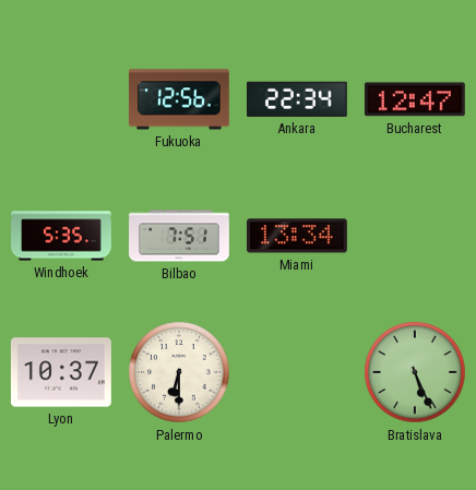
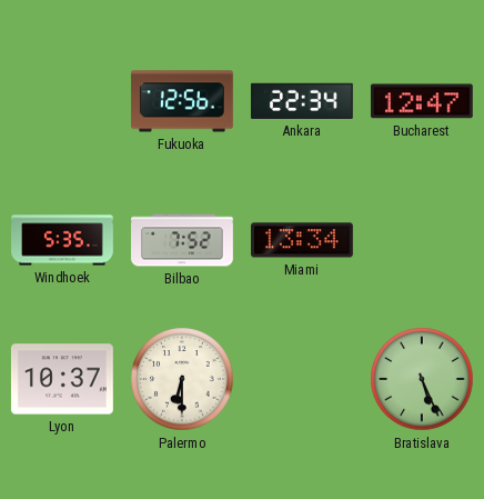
Bilbao: 7:51 -> 7:52 (183, 240)
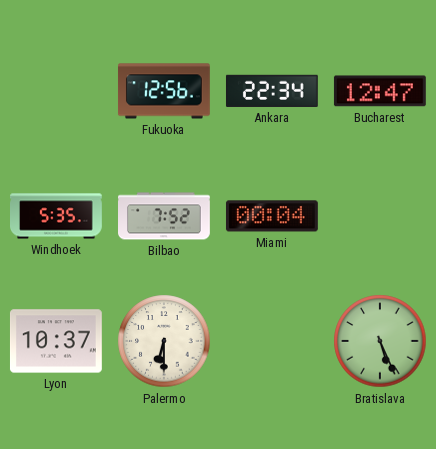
Miami: 13:34 -> 00:04 (272, 216)
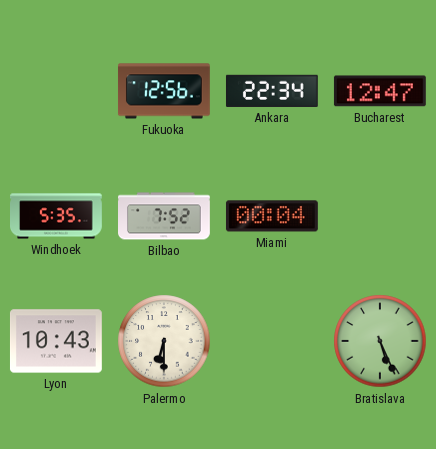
Lyon: 10:37 -> 10:43 (56, 341)
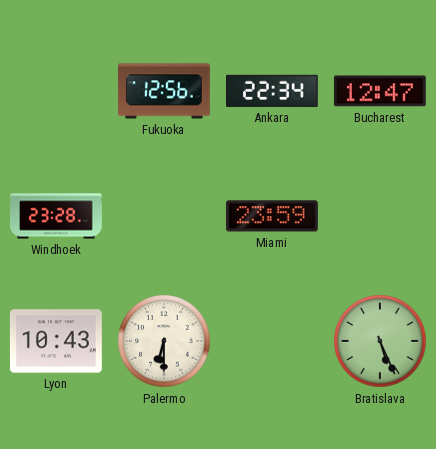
Windhoek: 5:35 -> 23:28 (57, 216)
Bilbao: 7:52 -> none (165, 216)
Miami: 00:04 -> 23:59 (272, 216)
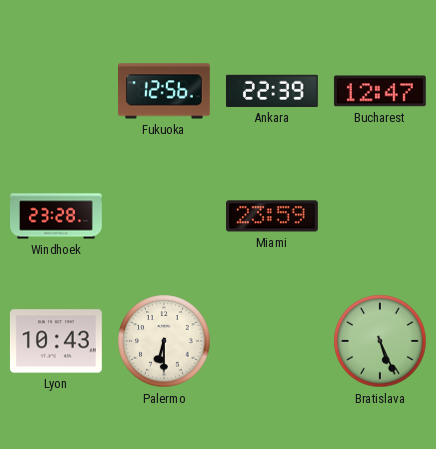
Ankara: 22:34 -> 22:39 (272, 91)
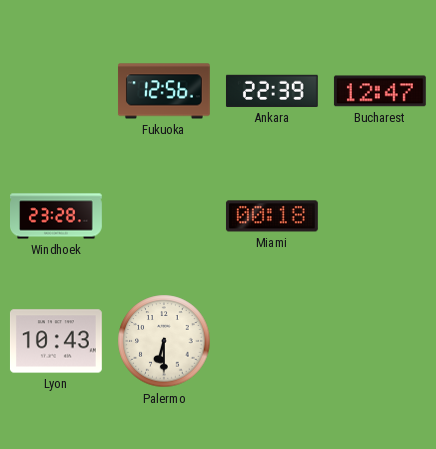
Miami: 23:59 -> 00:18 (272, 216)
Bratislava: 5:26 -> none (380, 341)
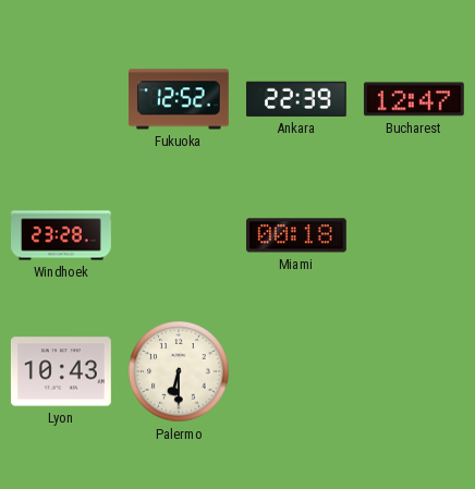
Fukuoka: 12:56 -> 12:52 (179, 99)
